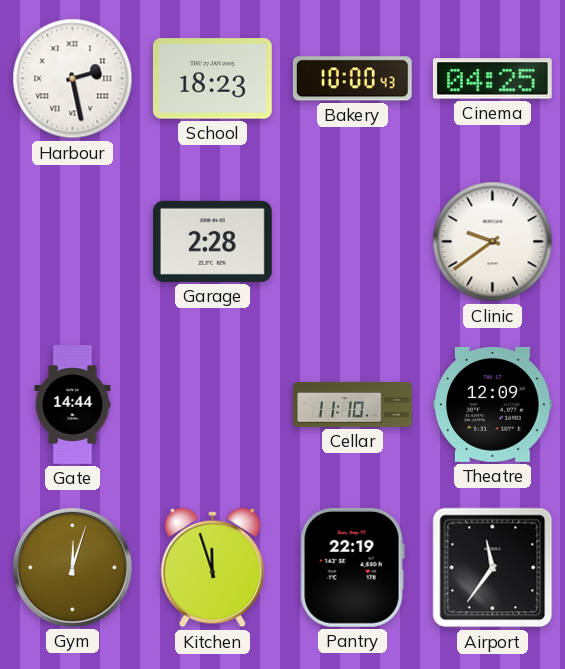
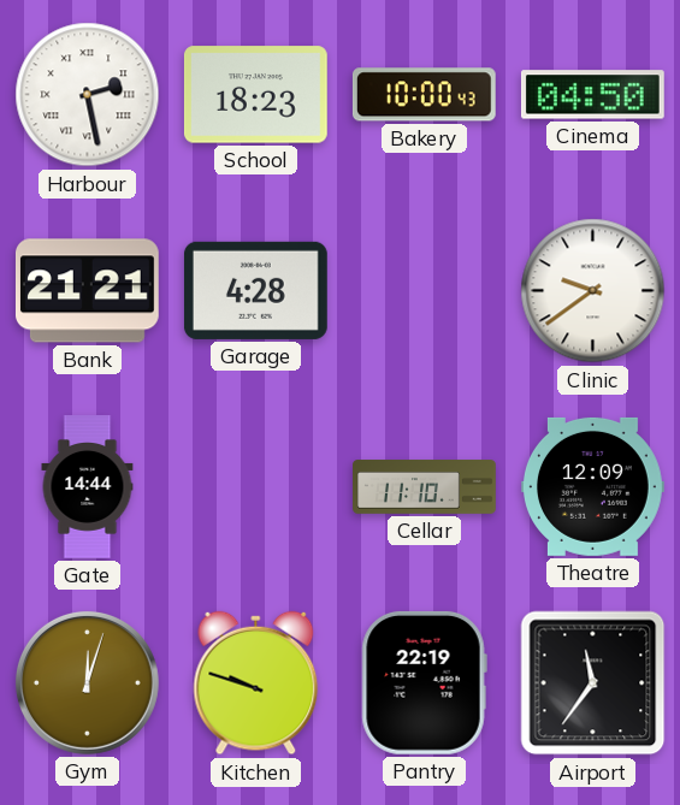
Cinema: 04:25 -> 04:50 (592, 95)
Bank: none -> 21:21 (87, 291)
Garage: 2:28 -> 4:28 (255, 290)
Kitchen: 11:57 -> 9:48 (256, 683)
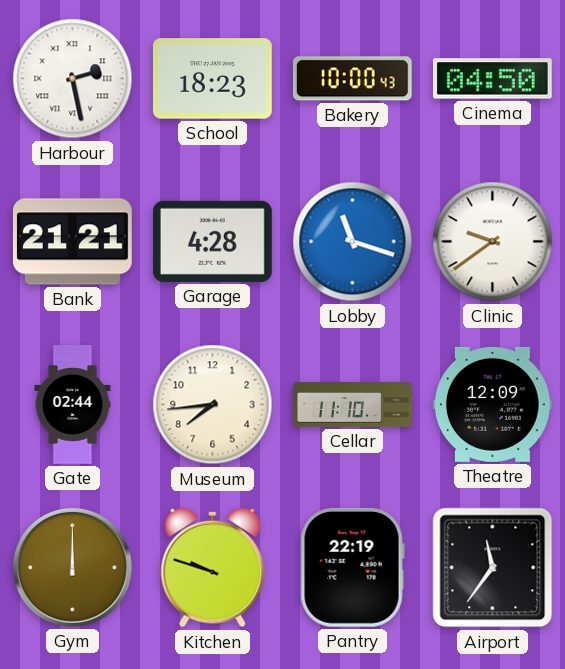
Lobby: none -> 11:18 (353, 242)
Gate: 14:44 -> 02:44 (73, 405)
Museum: none -> 7:44 (213, 405)
Gym: 12:03 -> 12:00 (72, 567)
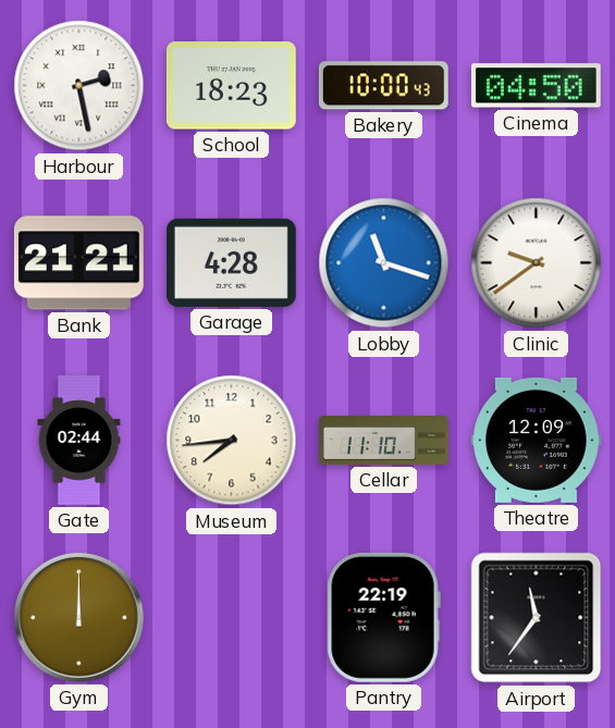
Kitchen: 9:48 -> none (213, 568)
